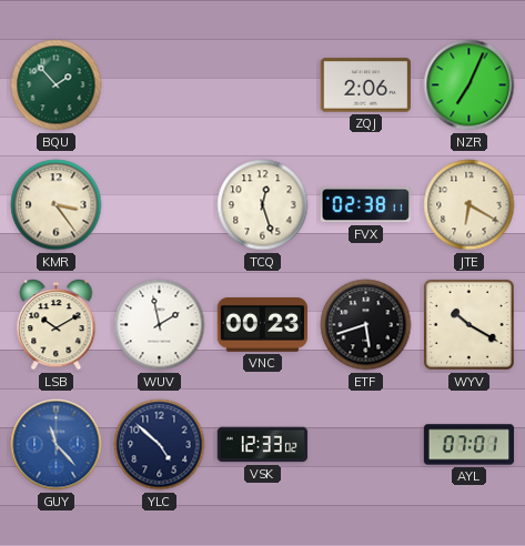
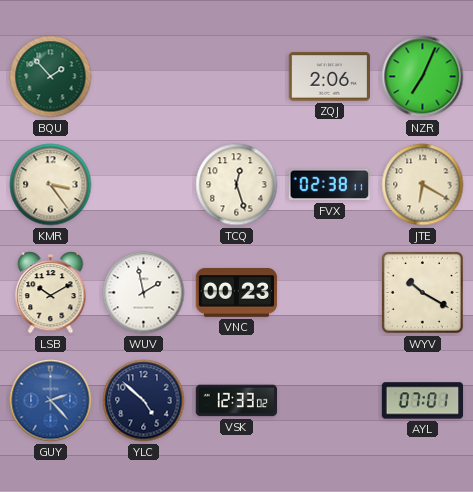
ETF: 5:42 -> none (366, 325)
GUY: 11:23 -> 2:23 (51, 401)
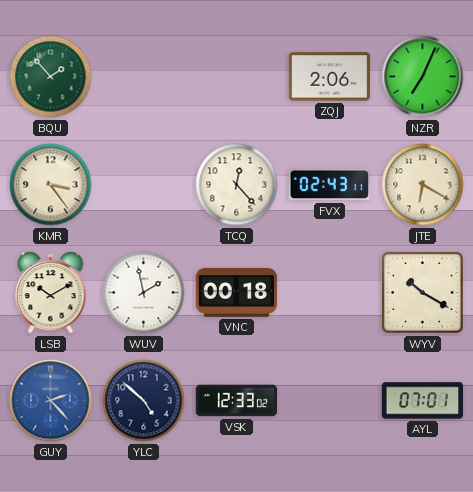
TCQ: 12:27 -> 12:23 (237, 185)
FVX: 02:38 -> 02:43 (329, 185)
VNC: 00:23 -> 00:18 (237, 292)
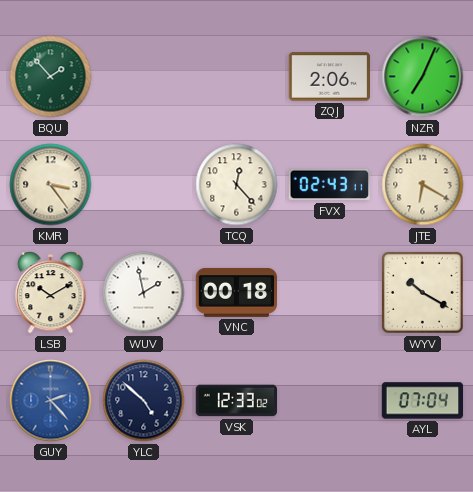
AYL: 07:01 -> 07:04 (423, 401)
